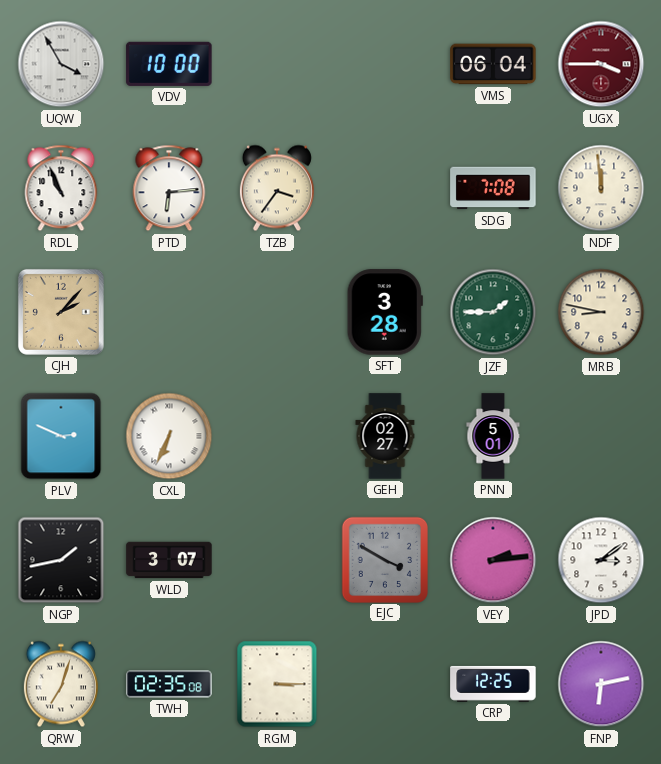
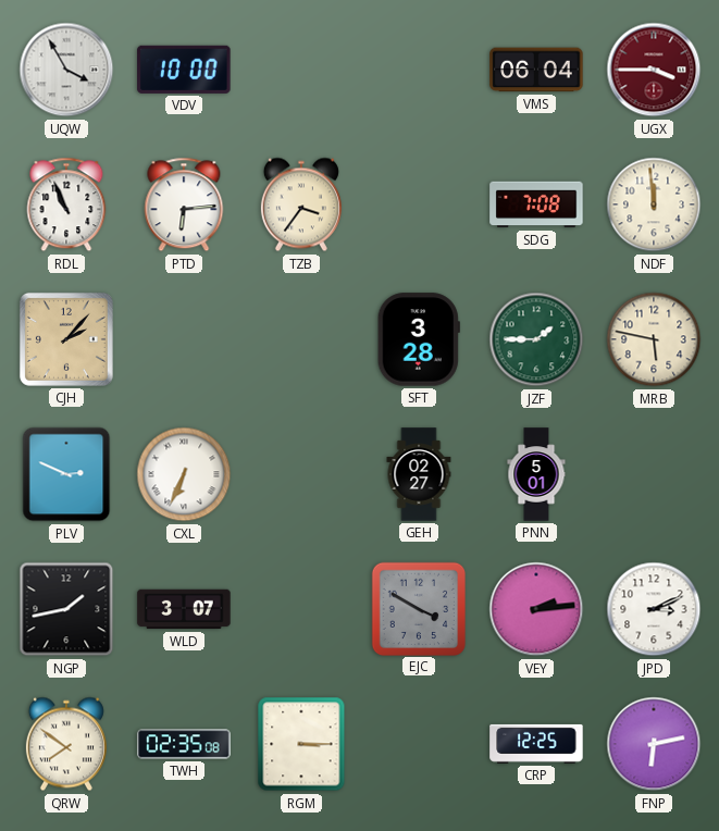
MRB: 8:47 -> 5:47 (654, 339)
JPD: 3:09 -> 3:11 (654, 609)
QRW: 7:03 -> 7:51 (66, 744)
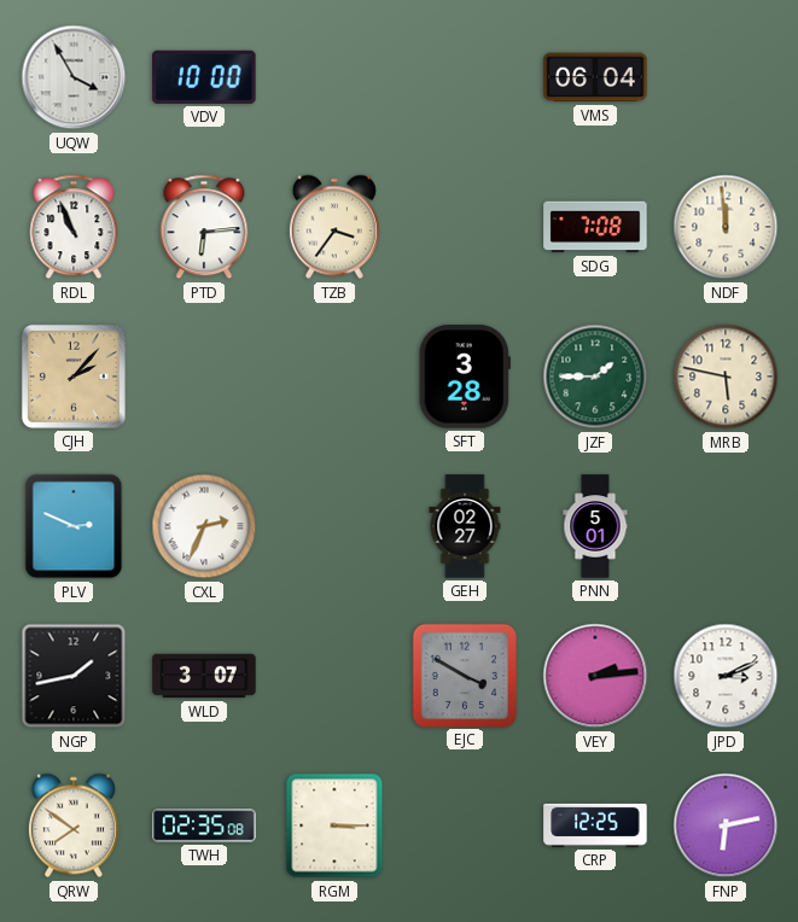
UGX: 3:45 -> none (654, 70)
CXL: 6:34 -> 2:34 (204, 526)
